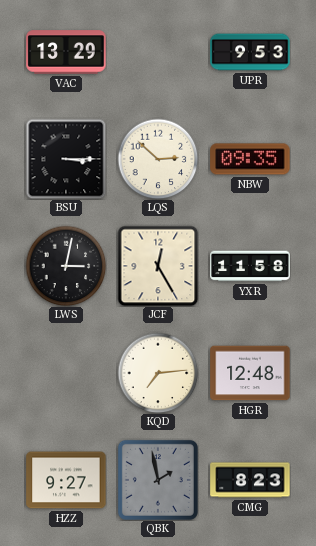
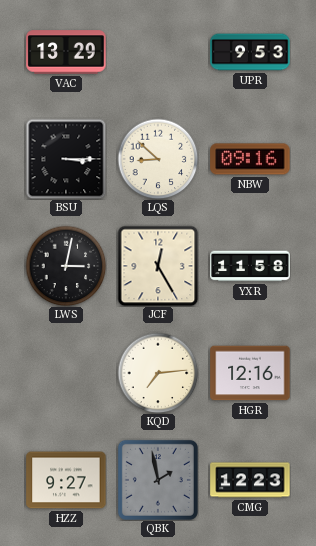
LQS: 2:52 -> 8:52 (158, 159)
NBW: 09:35 -> 09:16 (250, 159)
HGR: 12:48 -> 12:16 (250, 373)
CMG: 8:23 -> 12:23 (250, 480)
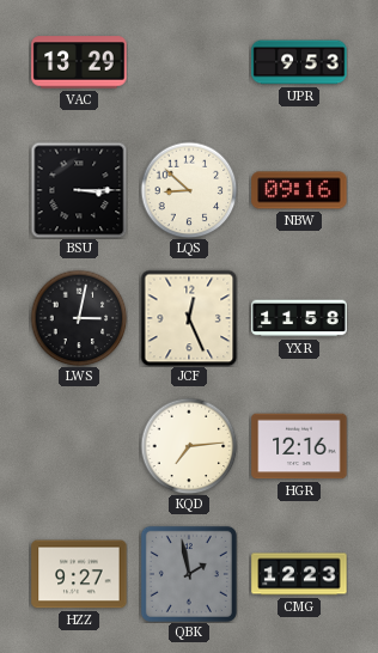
JCF: 12:25 -> 12:26 (189, 318)
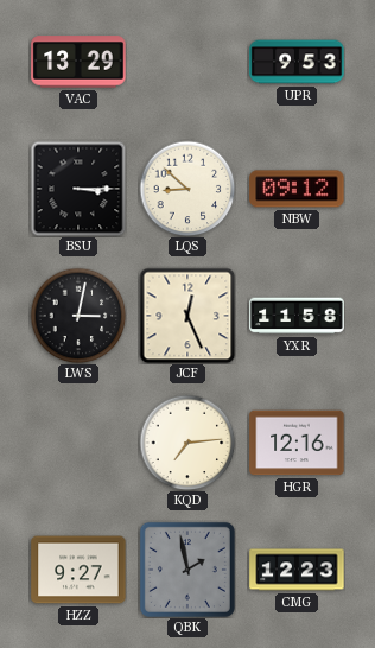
NBW: 09:16 -> 09:12 (297, 189)
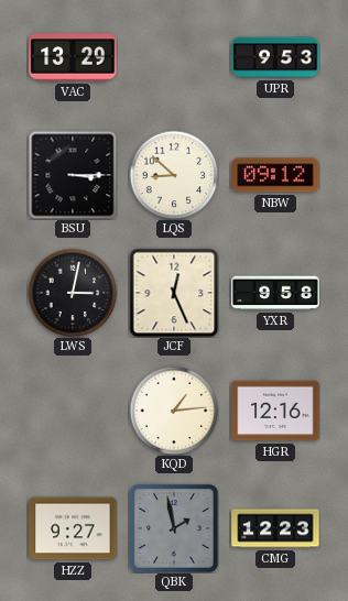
YXR: 11:58 -> 9:58 (275, 293)
KQD: 7:14 -> 1:14 (174, 411)
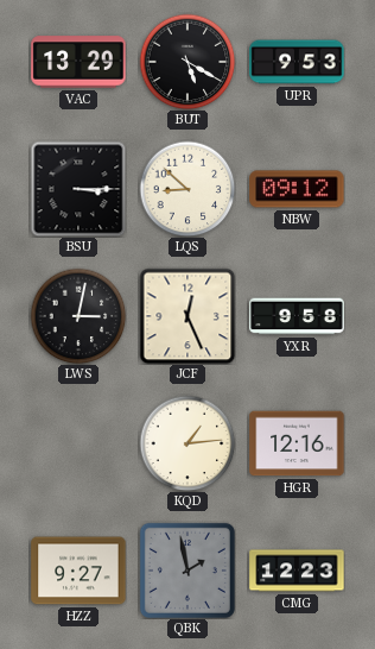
BUT: none -> 5:20 (188, 62)
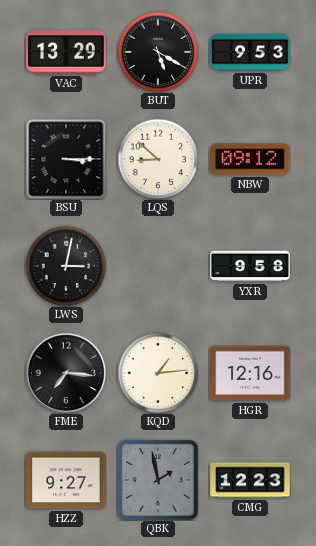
JCF: 12:26 -> none (188, 316)
FME: none -> 7:16 (66, 373)
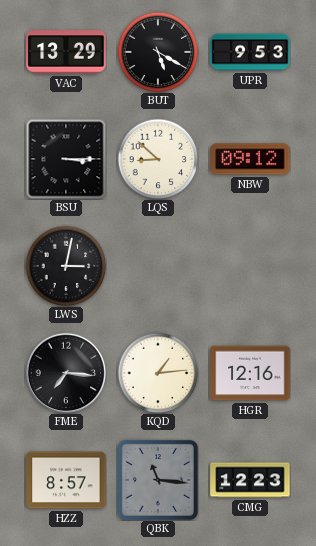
YXR: 9:58 -> none (250, 266)
HZZ: 9:27 -> 8:57 (66, 480)
QBK: 1:58 -> 11:16 (158, 480)
